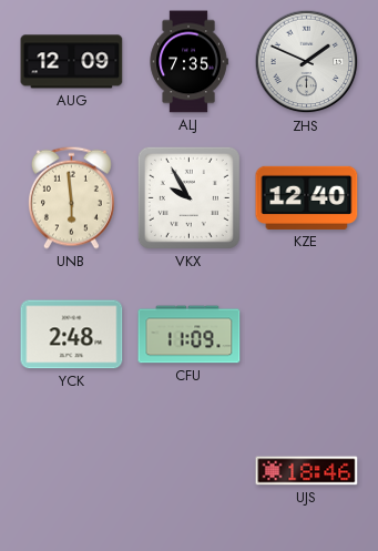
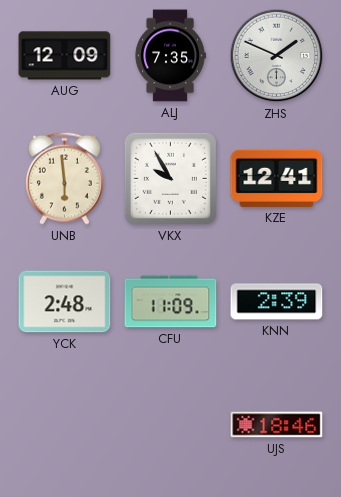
KZE: 12:40 -> 12:41 (277, 178)
KNN: none -> 2:39 (277, 302)
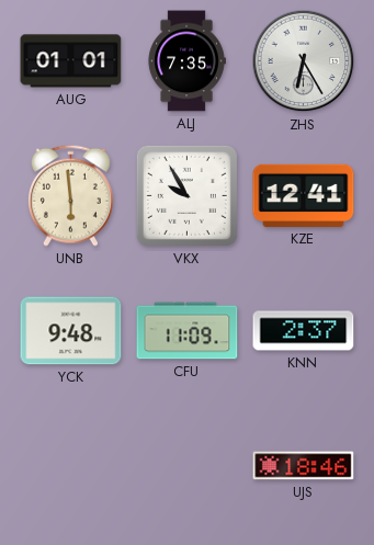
AUG: 12:09 -> 01:01 (71, 61)
ZHS: 1:49 -> 6:25 (304, 61)
YCK: 2:48 -> 9:48 (71, 331)
KNN: 2:39 -> 2:37 (304, 331)
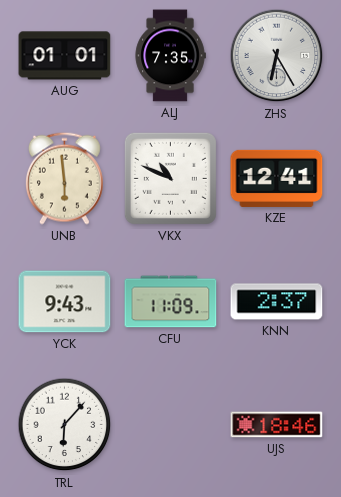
VKX: 9:55 -> 10:49 (170, 178)
YCK: 9:48 -> 9:43 (65, 302)
TRL: none -> 6:07 (65, 425)
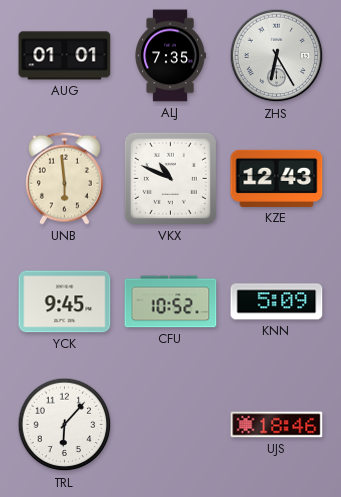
KZE: 12:41 -> 12:43 (277, 178)
YCK: 9:43 -> 9:45 (65, 302)
CFU: 11:09 -> 10:52 (171, 302)
KNN: 2:37 -> 5:09 (277, 302)
